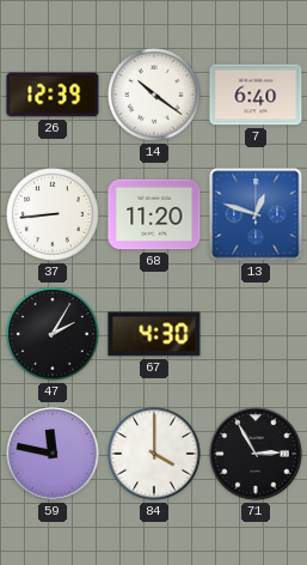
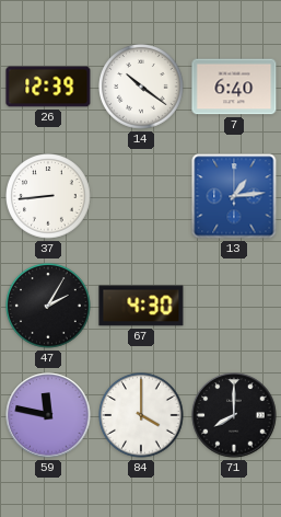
68: 11:20 -> none (154, 214)
13: 12:48 -> 1:14 (234, 196)
71: 2:55 -> 8:00 (234, 415)
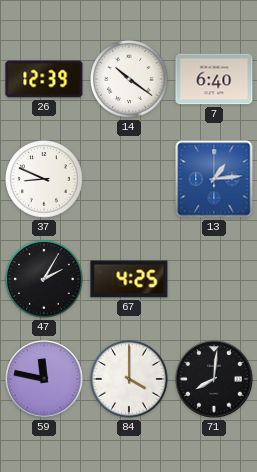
37: 8:44 -> 8:49 (44, 179)
67: 4:30 -> 4:25 (129, 279)
71: 8:00 -> 8:01 (214, 379)
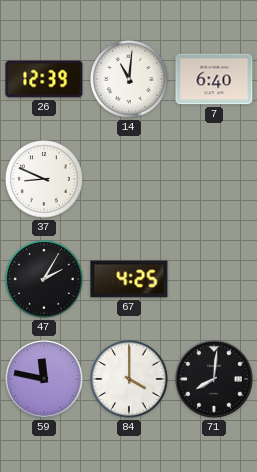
14: 10:21 -> 11:01 (129, 79)
13: 1:14 -> none (214, 179)
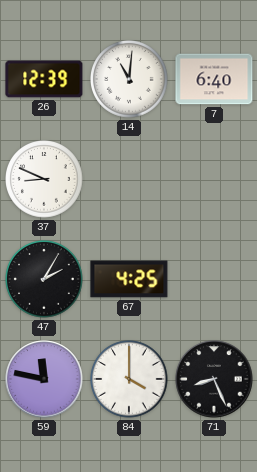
71: 8:01 -> 8:26 (214, 379)
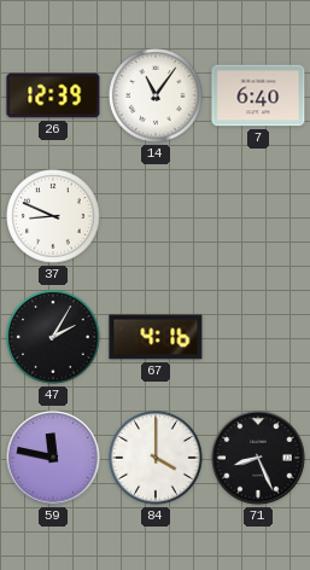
14: 11:01 -> 11:06 (156, 95)
67: 4:25 -> 4:16 (156, 337)
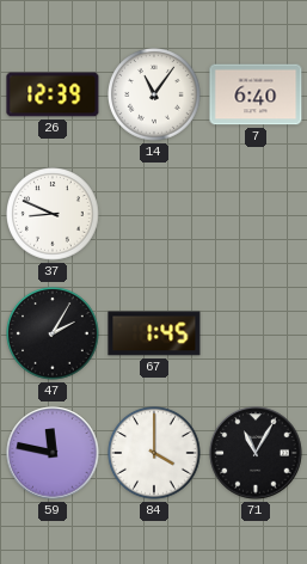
67: 4:16 -> 1:45 (154, 333)
71: 8:26 -> 11:05 (256, 453)
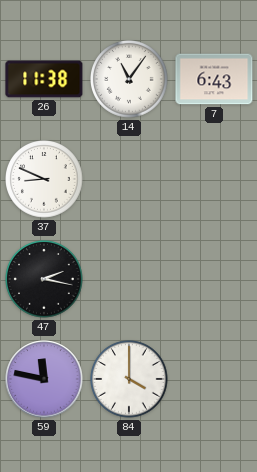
26: 12:39 -> 11:38 (44, 79)
7: 6:40 -> 6:43 (214, 79)
47: 2:05 -> 2:17 (44, 279)
67: 1:45 -> none (154, 333)
71: 11:05 -> none (256, 453)
